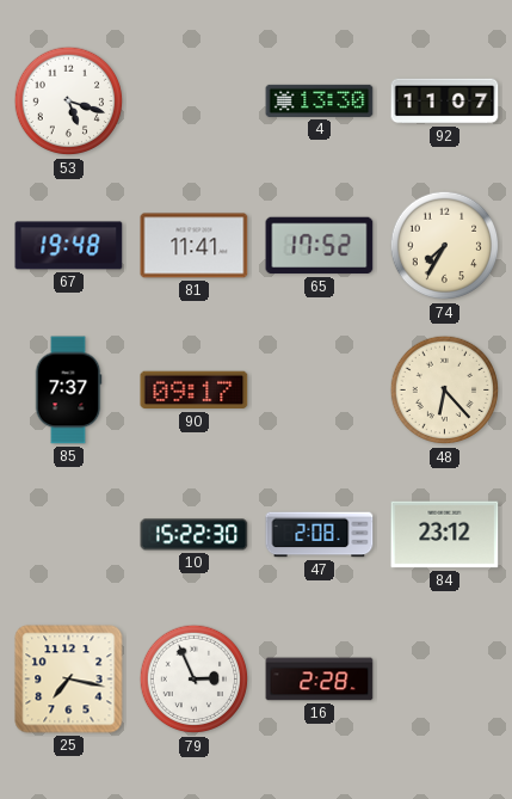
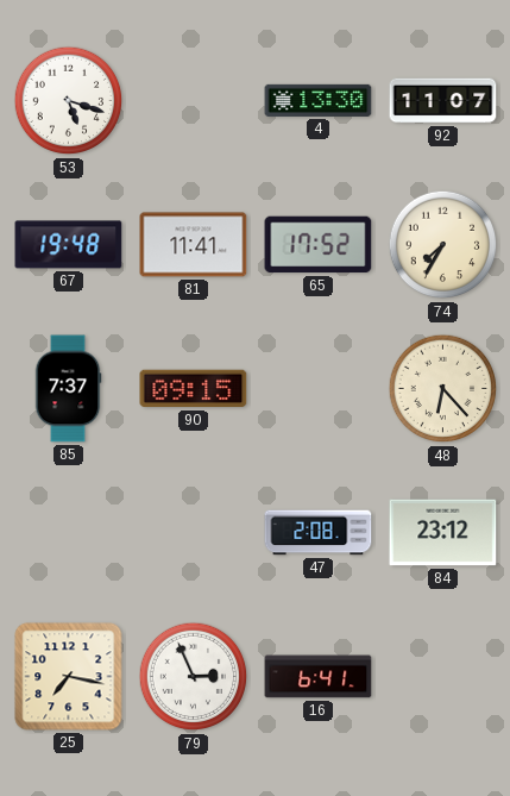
90: 09:17 -> 09:15 (194, 389)
10: 15:22 -> none (195, 535)
16: 2:28 -> 6:41 (319, 677)
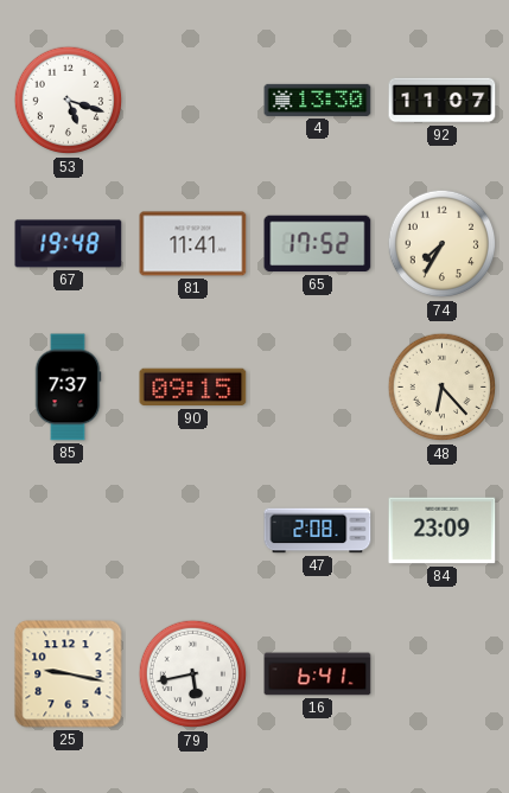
84: 23:12 -> 23:09 (443, 531)
25: 7:17 -> 9:17 (69, 674)
79: 2:56 -> 5:43 (193, 674)
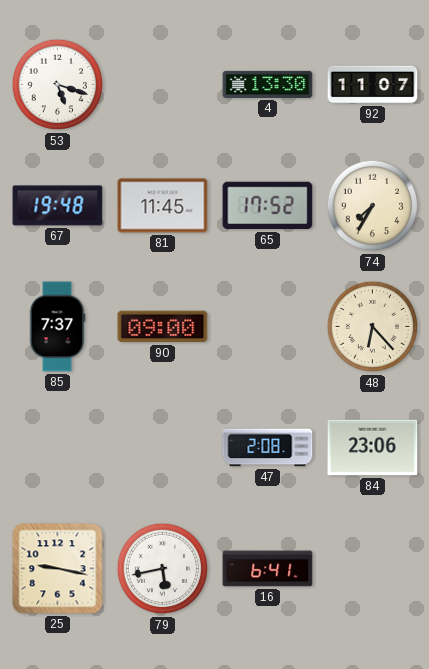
81: 11:41 -> 11:45 (163, 206)
90: 09:15 -> 09:00 (163, 327)
84: 23:09 -> 23:06 (373, 448)
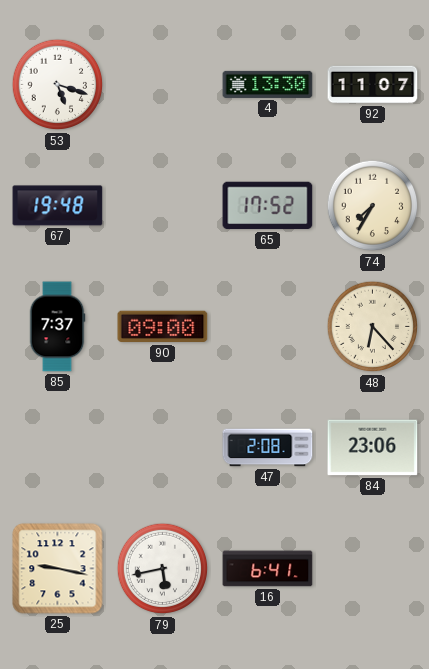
81: 11:45 -> none (163, 206)
